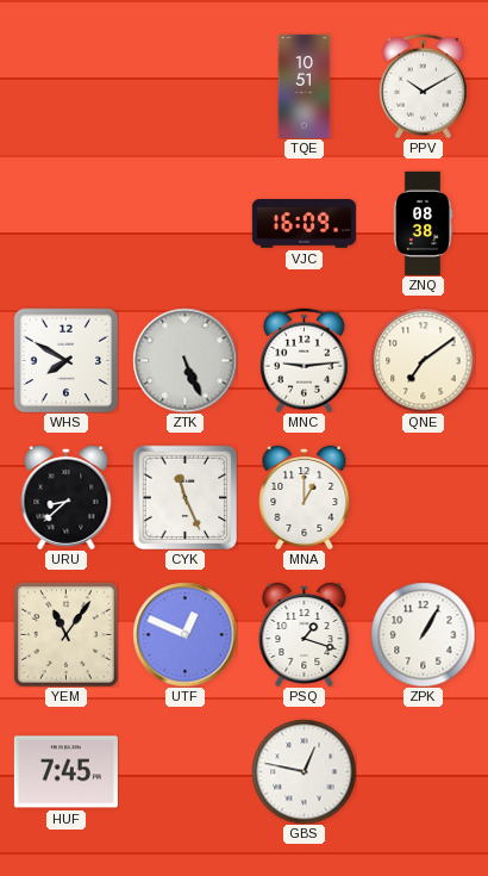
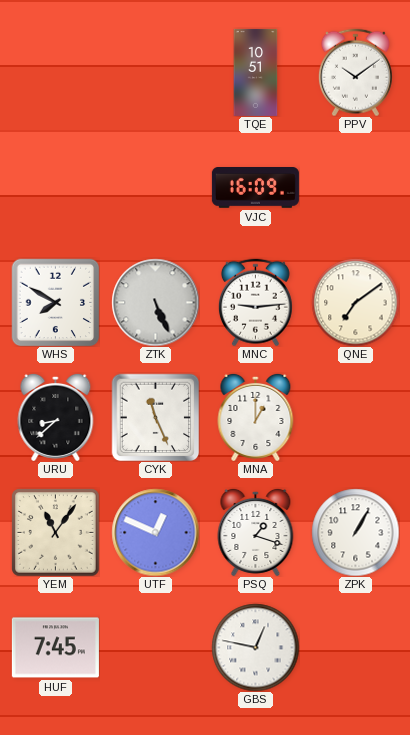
PPV: 10:10 -> 10:09 (355, 72)
ZNQ: 08:38 -> none (423, 223)
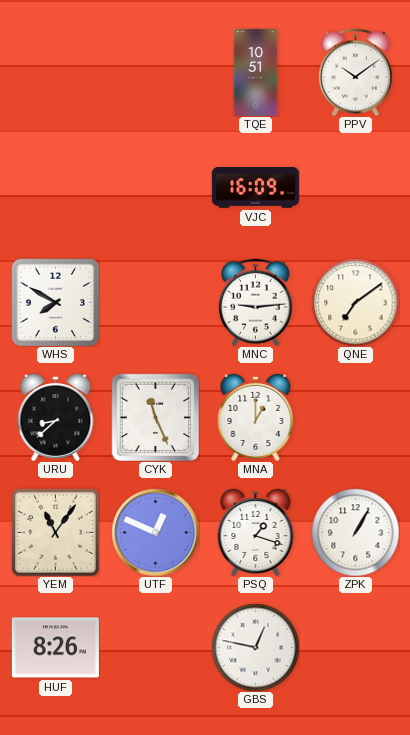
ZTK: 5:26 -> none (155, 302)
HUF: 7:45 -> 8:26 (55, 648)
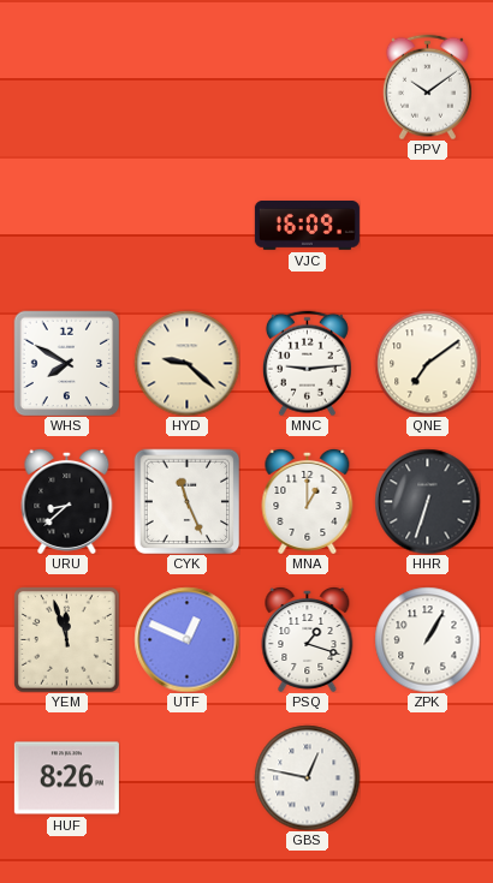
TQE: 10:51 -> none (256, 72)
HYD: none -> 9:22 (186, 363)
HHR: none -> 6:33 (427, 501)
YEM: 11:06 -> 11:57 (67, 640)
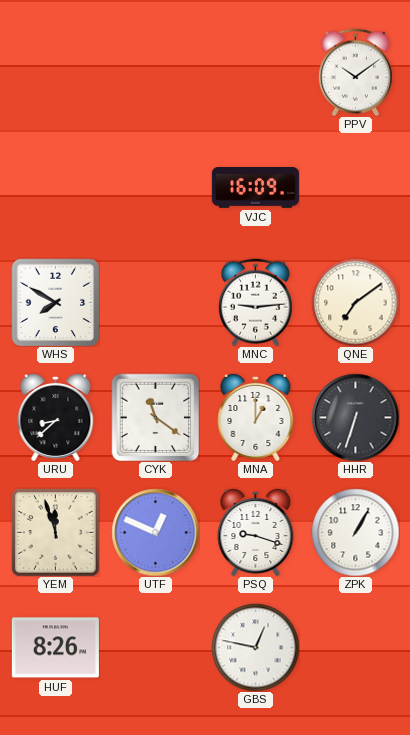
HYD: 9:22 -> none (186, 363)
CYK: 11:26 -> 11:21 (155, 417)
PSQ: 1:18 -> 9:18 (256, 532)
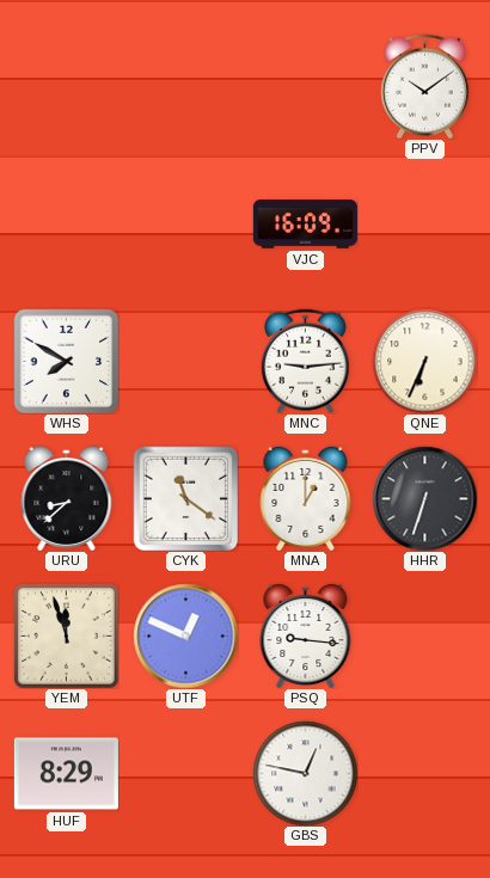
QNE: 7:09 -> 6:34 (424, 361)
PSQ: 9:18 -> 9:16 (306, 636)
ZPK: 1:05 -> none (355, 532)
HUF: 8:26 -> 8:29 (66, 774)
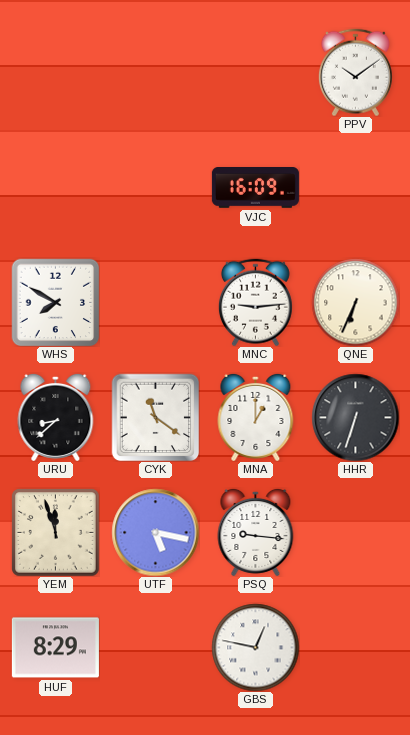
UTF: 12:49 -> 5:17 (155, 532)
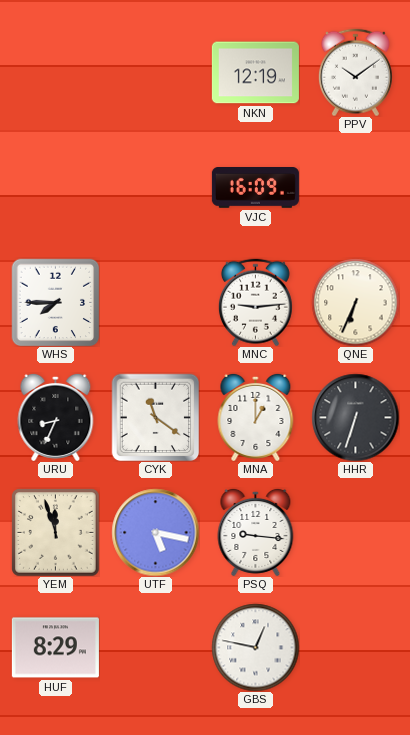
NKN: none -> 12:19 (255, 73)
WHS: 7:50 -> 7:45 (55, 302)
URU: 8:38 -> 8:34 (56, 417)
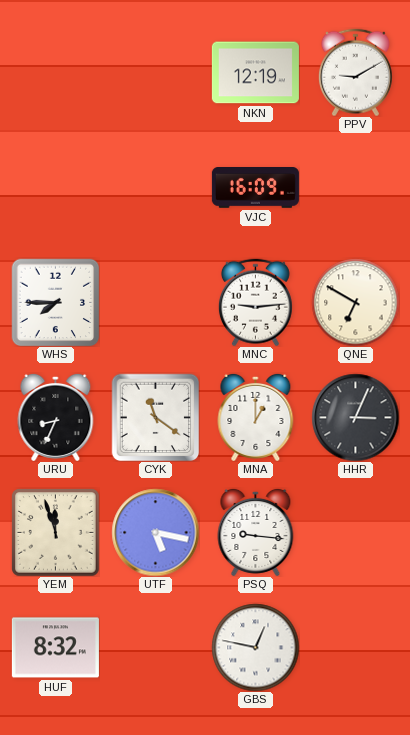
PPV: 10:09 -> 9:10 (355, 72)
QNE: 6:34 -> 6:50 (355, 302)
HHR: 6:33 -> 3:04 (355, 417)
HUF: 8:29 -> 8:32 (55, 648)
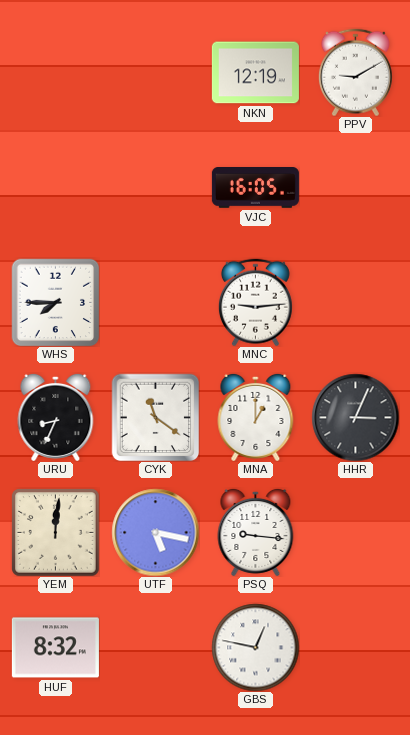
VJC: 16:09 -> 16:05 (255, 188)
QNE: 6:50 -> none (355, 302)
YEM: 11:57 -> 12:01 (56, 533)
